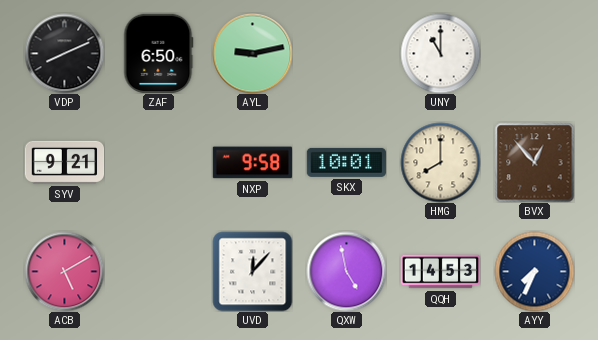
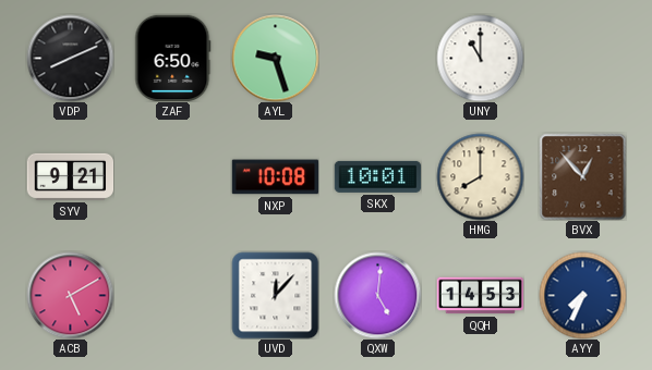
AYL: 9:13 -> 9:27 (275, 58)
NXP: 9:58 -> 10:08 (275, 177)
QXW: 4:58 -> 5:01 (377, 295)
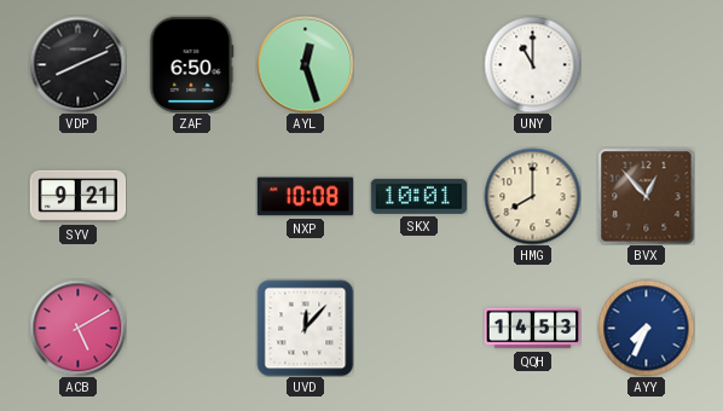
AYL: 9:27 -> 12:27 (305, 64)
QXW: 5:01 -> none (377, 295)
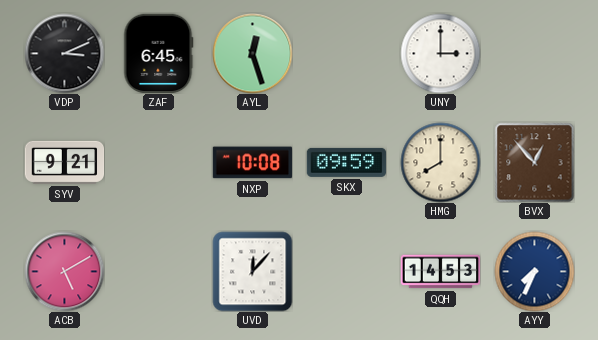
VDP: 8:11 -> 3:11 (64, 53)
ZAF: 6:50 -> 6:45 (159, 53)
UNY: 11:00 -> 3:00 (440, 53)
SKX: 10:01 -> 09:59 (346, 162)
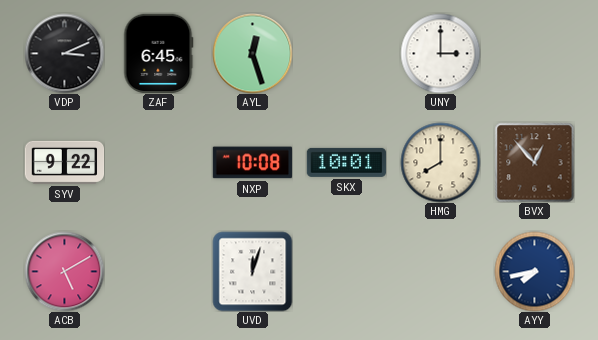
SYV: 9:21 -> 9:22 (64, 162)
SKX: 09:59 -> 10:01 (346, 162)
UVD: 12:07 -> 12:03 (252, 271)
QQH: 14:53 -> none (440, 272)
AYY: 7:34 -> 7:43 (534, 271)
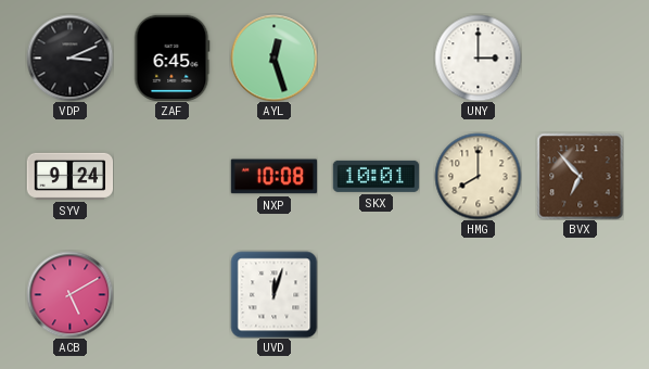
SYV: 9:22 -> 9:24 (69, 176)
BVX: 12:53 -> 6:53 (580, 176)
AYY: 7:43 -> none (534, 271)
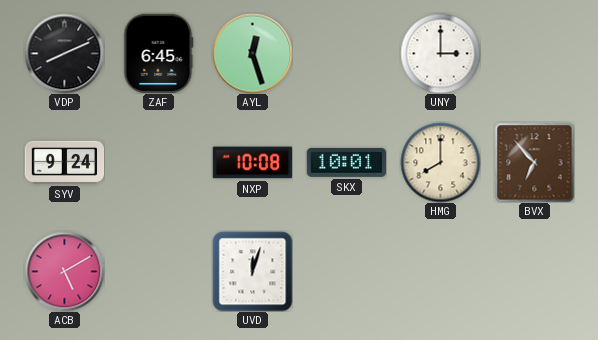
VDP: 3:11 -> 8:11 (64, 53)
